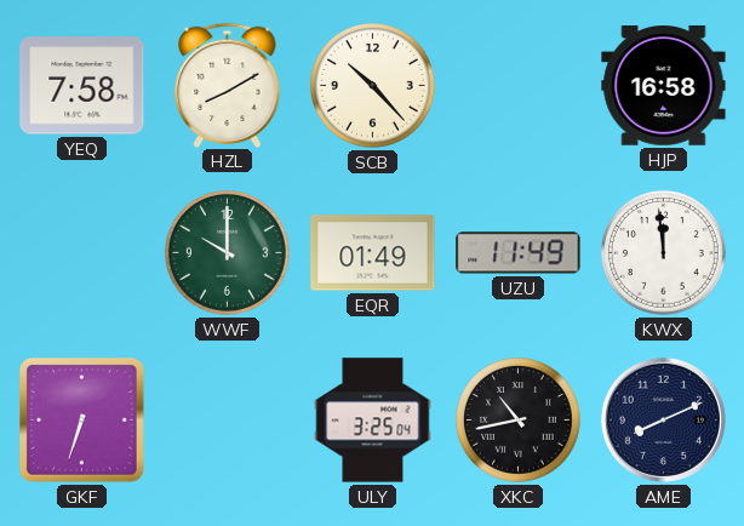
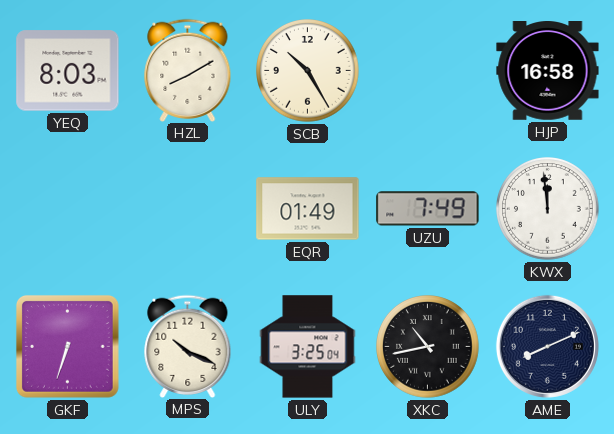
YEQ: 7:58 -> 8:03 (68, 71)
SCB: 10:23 -> 10:25 (308, 71)
WWF: 10:00 -> none (228, 253)
UZU: 11:49 -> 7:49 (428, 209)
MPS: none -> 10:19 (188, 346)
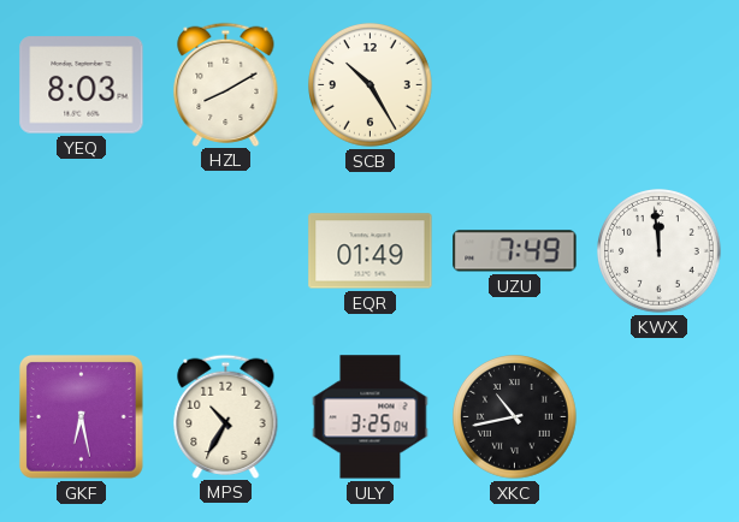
HJP: 16:58 -> none (548, 71)
GKF: 6:33 -> 6:28 (82, 417)
MPS: 10:19 -> 10:35 (226, 416)
AME: 8:11 -> none (547, 346)
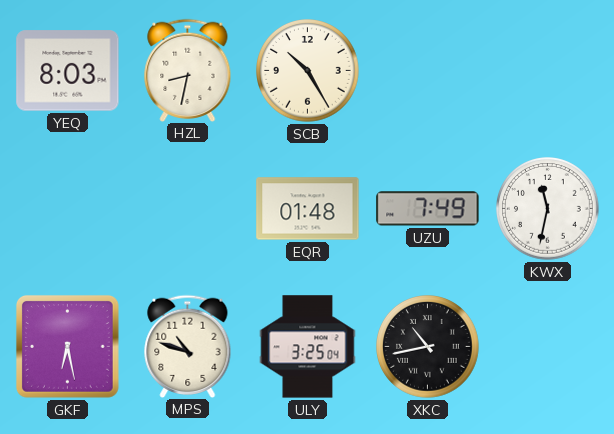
HZL: 8:10 -> 8:32 (188, 70)
EQR: 01:49 -> 01:48 (308, 209)
KWX: 11:59 -> 11:32 (548, 209)
MPS: 10:35 -> 10:48 (188, 346)
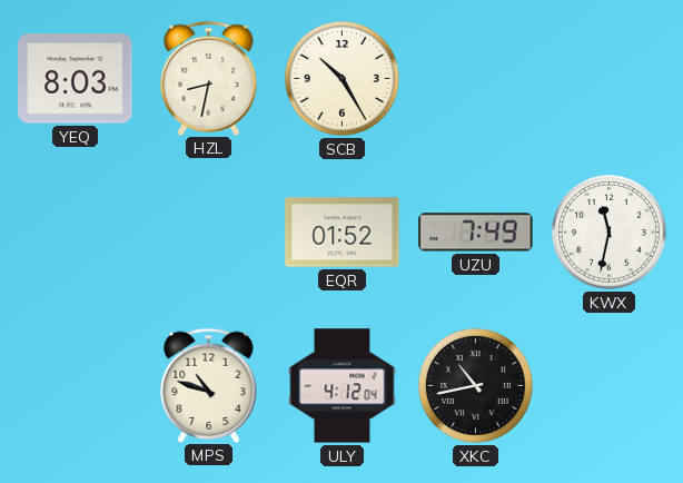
EQR: 01:48 -> 01:52 (343, 233)
GKF: 6:28 -> none (68, 347)
ULY: 3:25 -> 4:12 (343, 386)
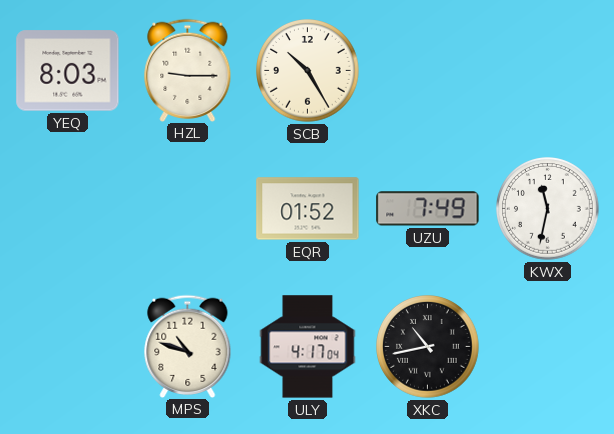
HZL: 8:32 -> 9:15 (188, 70)
ULY: 4:12 -> 4:17 (308, 347)
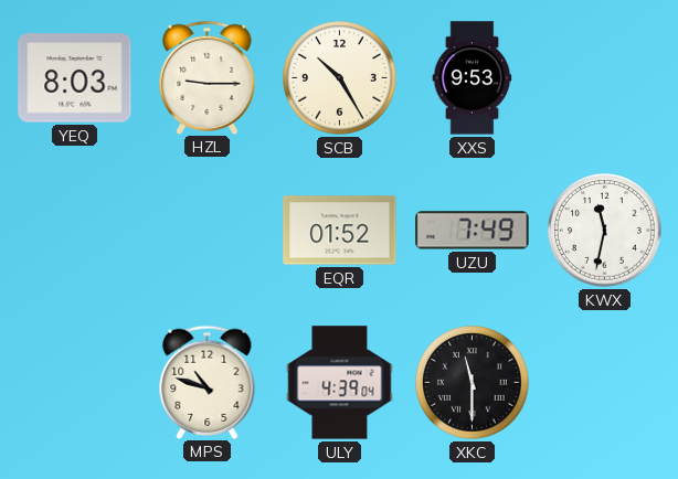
XXS: none -> 9:53 (473, 78)
ULY: 4:17 -> 4:39 (340, 383)
XKC: 10:43 -> 11:30 (473, 383)
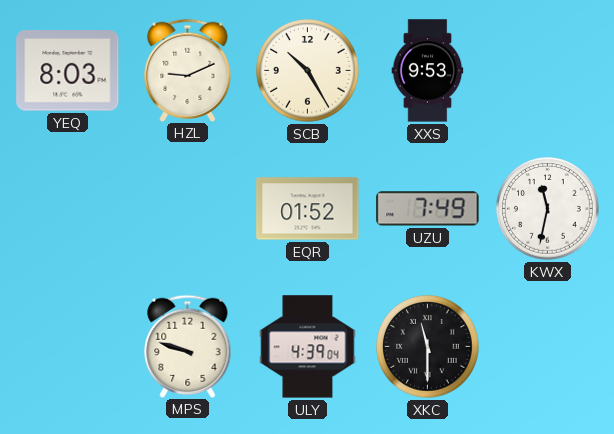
HZL: 9:15 -> 9:11 (188, 70)
MPS: 10:48 -> 9:48 (188, 346)
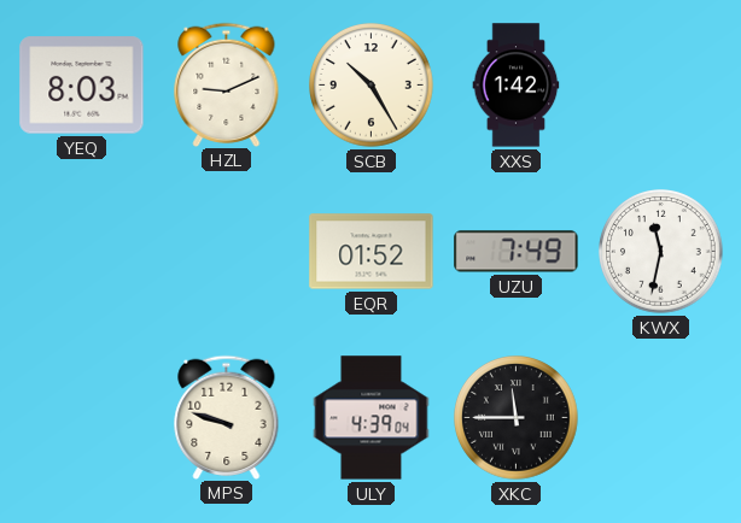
XXS: 9:53 -> 1:42 (517, 86)
XKC: 11:30 -> 11:45 (517, 418)
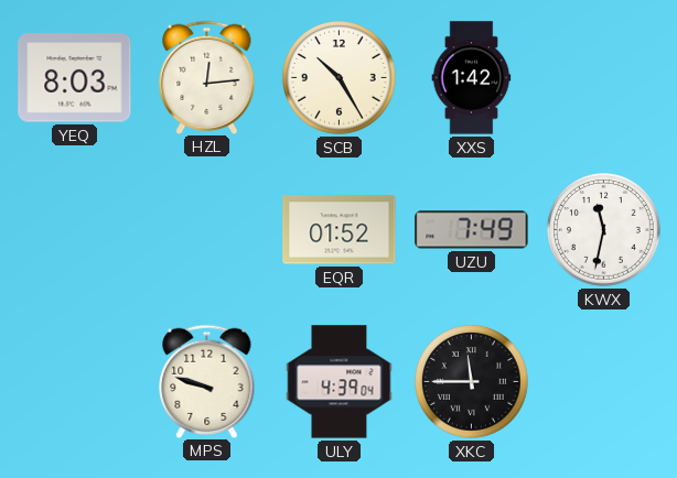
HZL: 9:11 -> 12:14 (207, 77)
